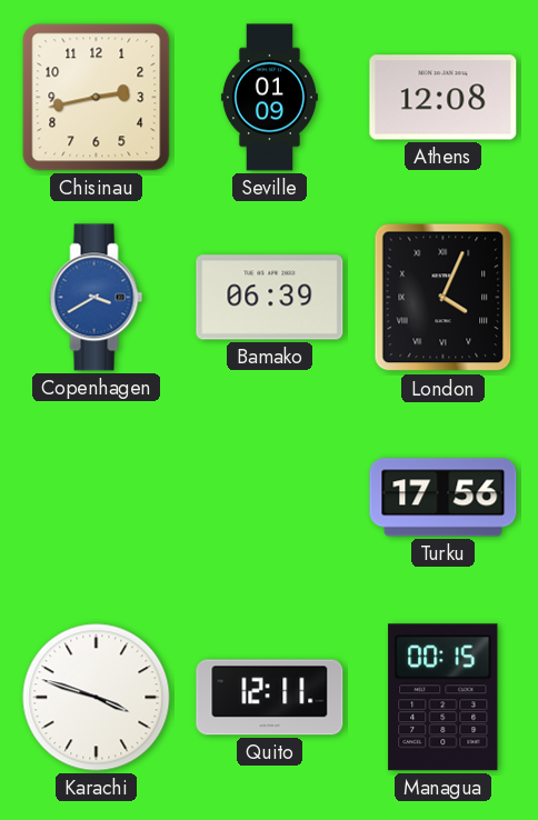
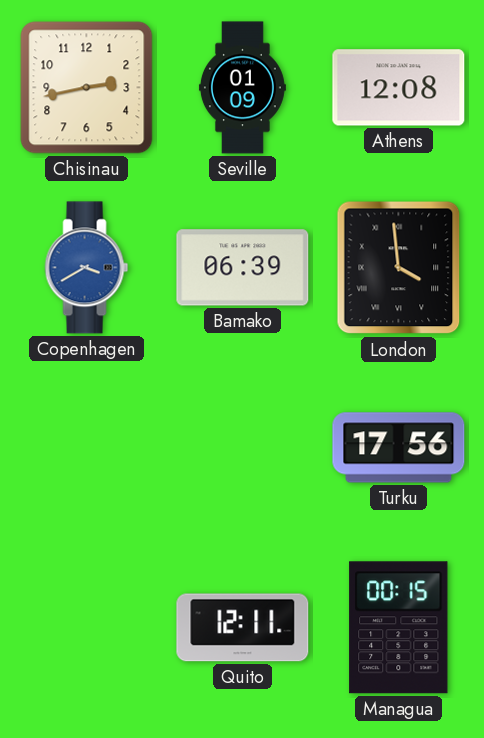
London: 4:04 -> 3:59 (399, 268)
Karachi: 3:48 -> none (97, 698)
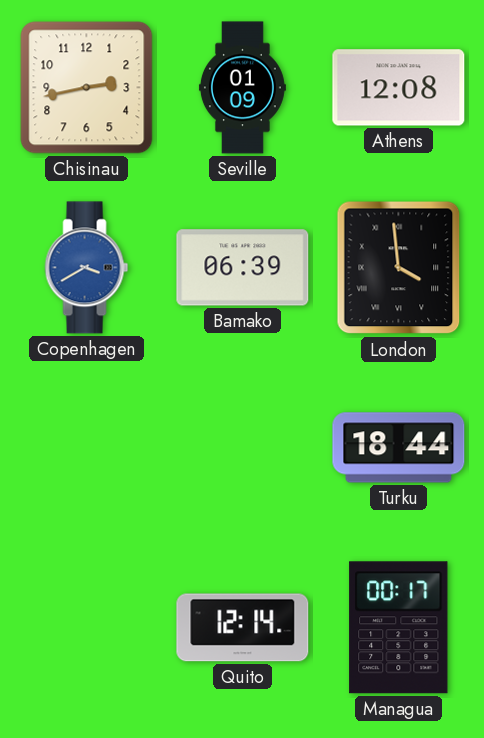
Turku: 17:56 -> 18:44 (399, 448)
Quito: 12:11 -> 12:14 (243, 628)
Managua: 00:15 -> 00:17 (399, 628)
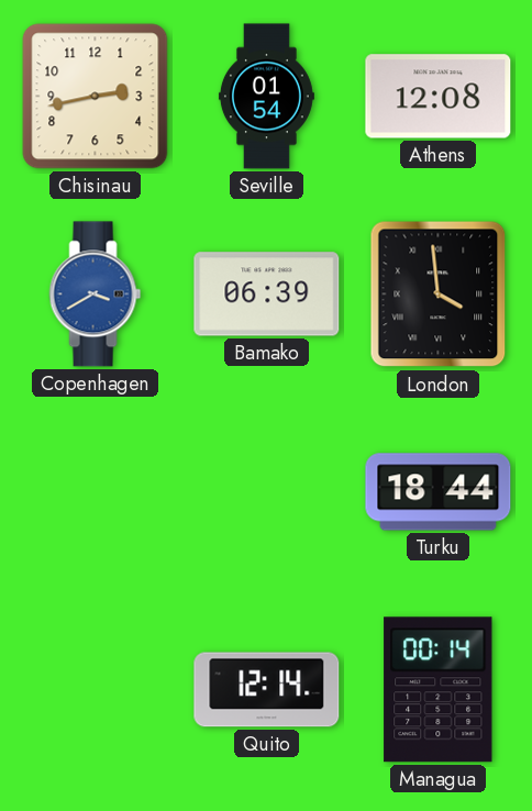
Seville: 01:09 -> 01:54 (266, 97)
Managua: 00:17 -> 00:14 (439, 690)
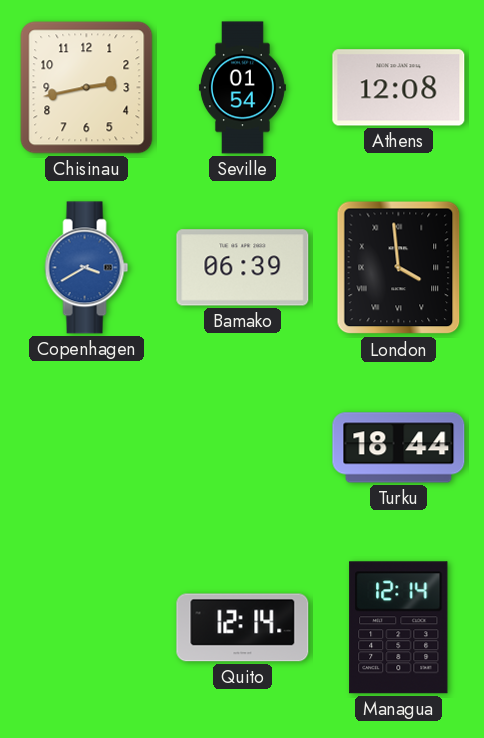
Managua: 00:14 -> 12:14 (399, 628)
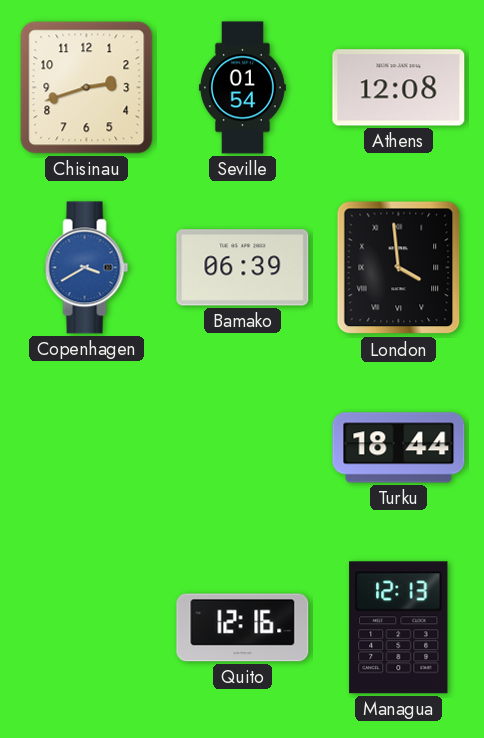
Chisinau: 2:43 -> 2:42 (87, 88)
Quito: 12:14 -> 12:16 (243, 628)
Managua: 12:14 -> 12:13 (399, 628)
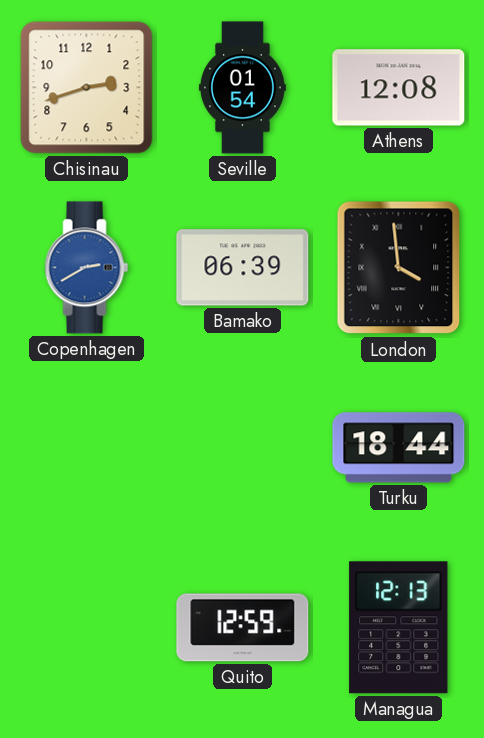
Copenhagen: 3:40 -> 2:40 (87, 268)
Quito: 12:16 -> 12:59 (243, 628)
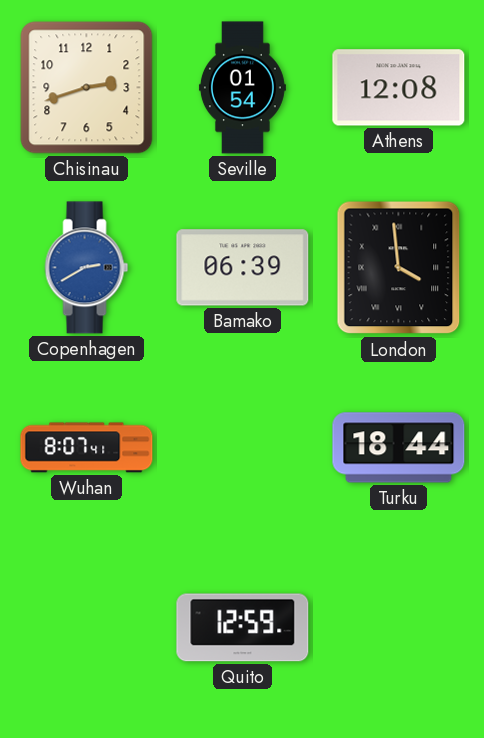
Wuhan: none -> 8:07 (87, 448)
Managua: 12:13 -> none (399, 628)
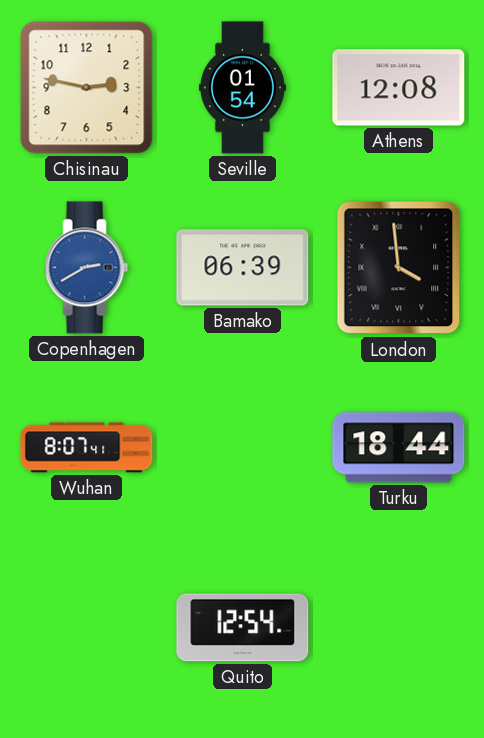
Chisinau: 2:42 -> 2:47 (87, 88)
Quito: 12:59 -> 12:54 (243, 628)
